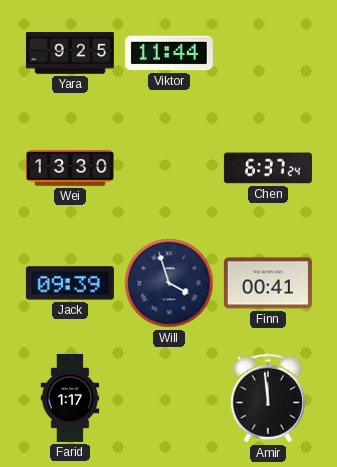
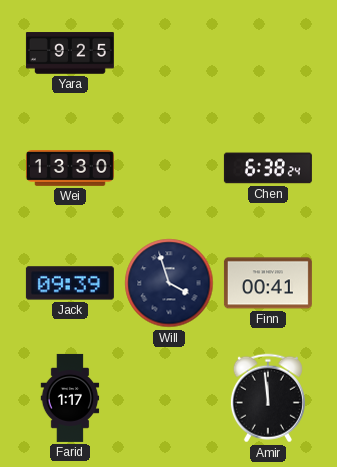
Viktor: 11:44 -> none (169, 53)
Chen: 6:37 -> 6:38 (268, 168)
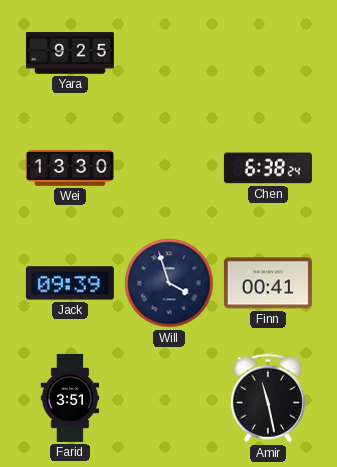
Farid: 1:17 -> 3:51 (70, 398)
Amir: 11:59 -> 11:28 (268, 398)
